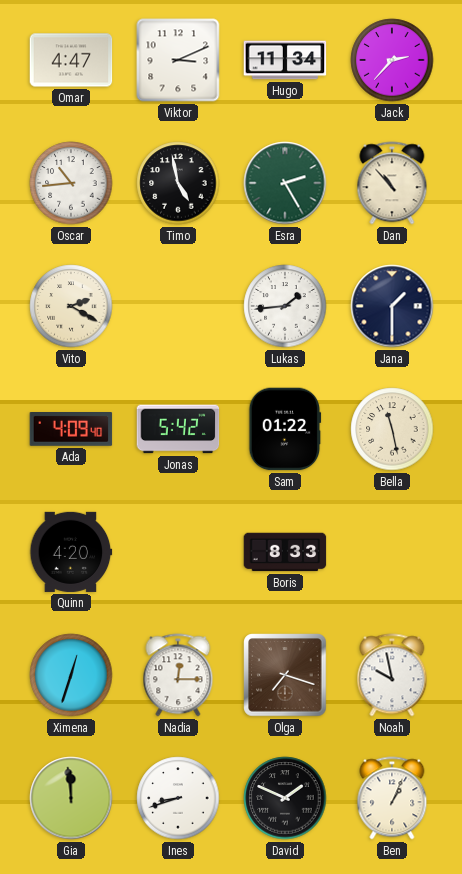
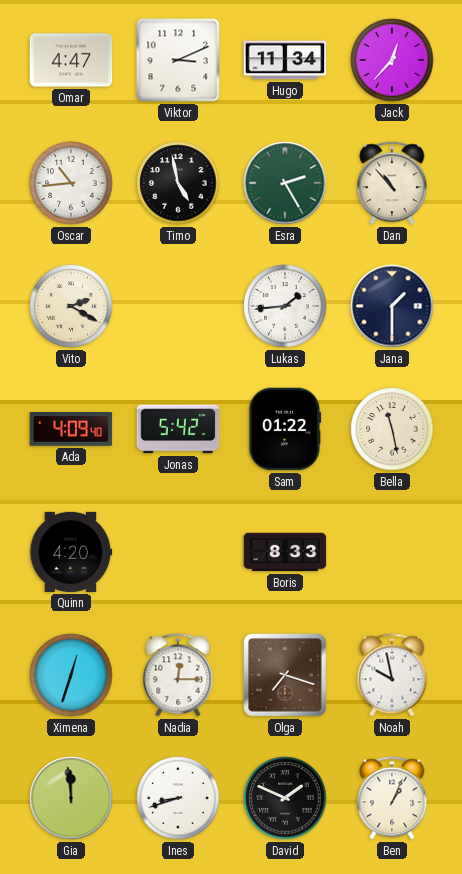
Jack: 2:37 -> 12:37 (392, 60)
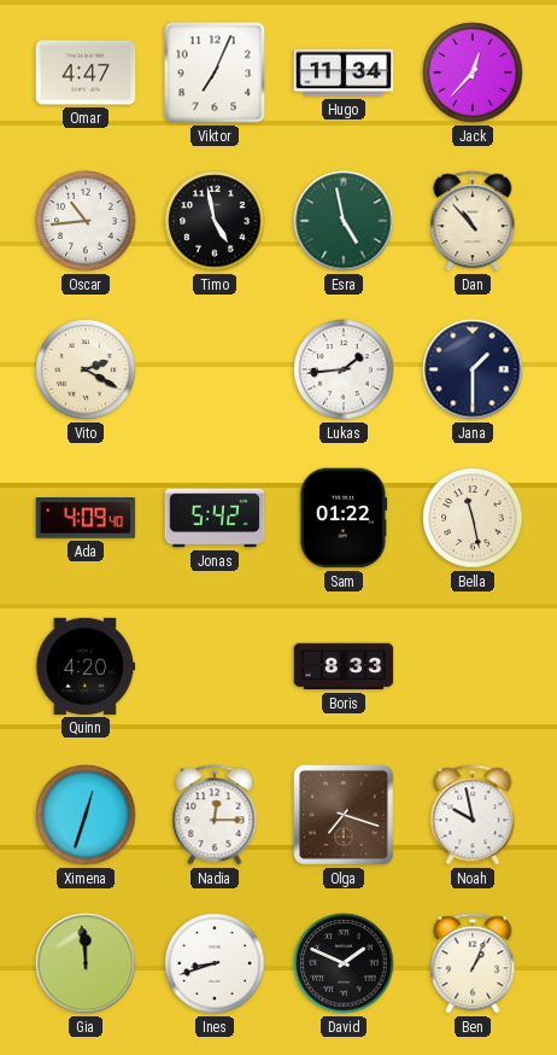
Viktor: 3:11 -> 7:04 (215, 72)
Esra: 2:25 -> 4:58 (344, 221)
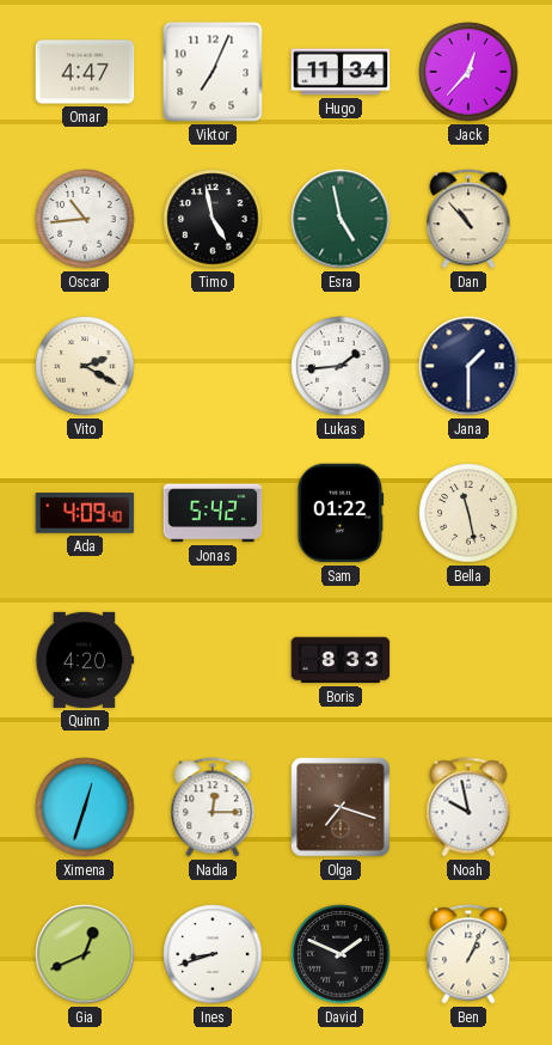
Gia: 11:59 -> 12:41 (85, 954)
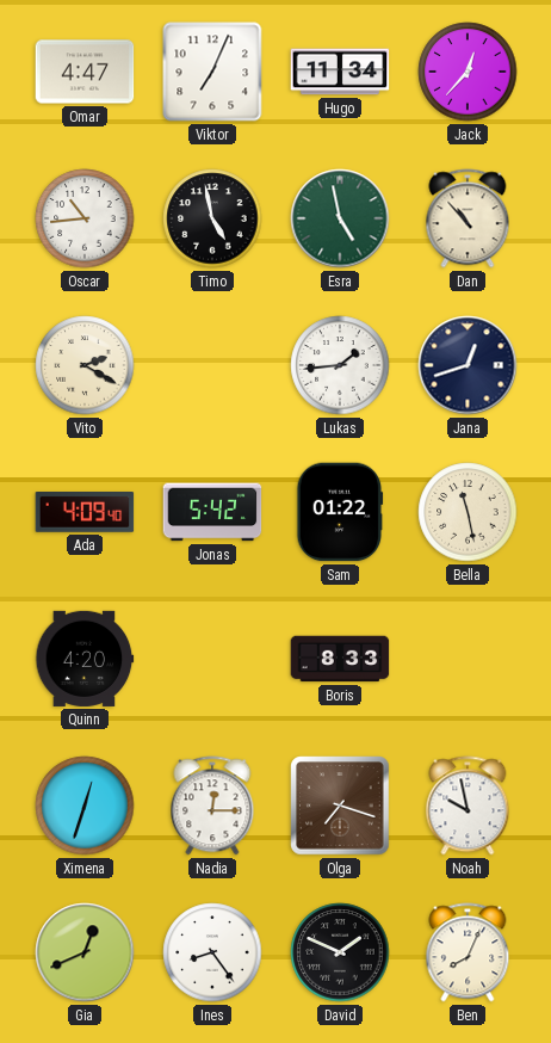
Jana: 1:30 -> 12:42 (468, 365)
Ines: 8:42 -> 8:24 (212, 952)
Ben: 1:04 -> 8:04 (468, 952)
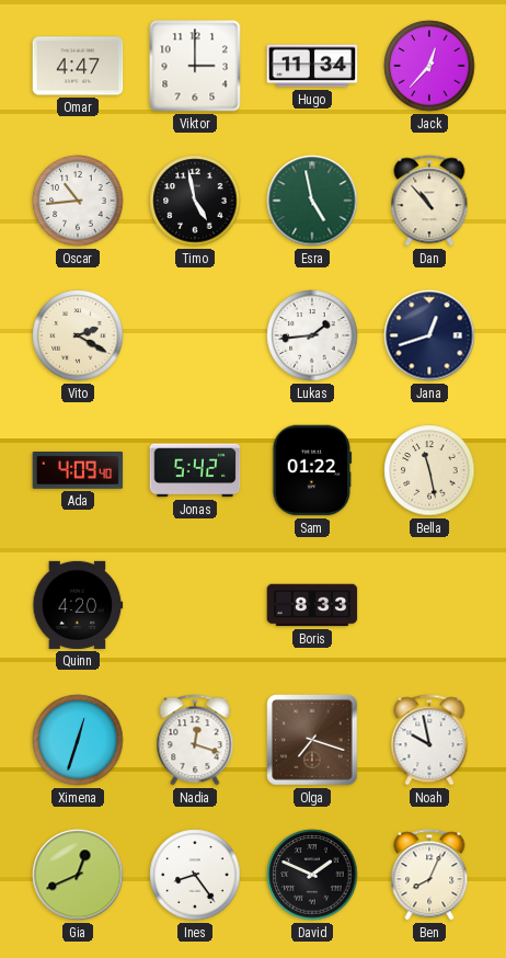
Viktor: 7:04 -> 3:00 (195, 66)
Nadia: 12:15 -> 12:18 (195, 740)
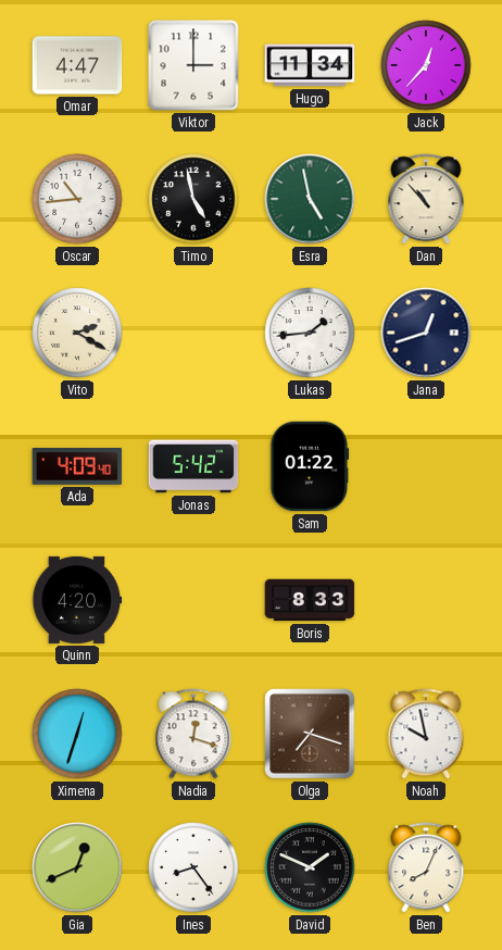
Bella: 11:28 -> none (429, 470)
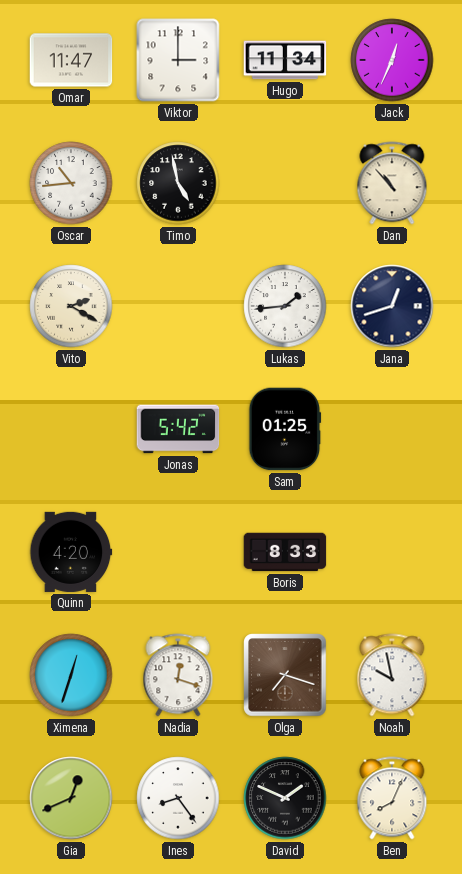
Omar: 4:47 -> 11:47 (71, 60)
Jack: 12:37 -> 12:34 (392, 60)
Esra: 4:58 -> none (310, 199)
Ada: 4:09 -> none (77, 467)
Sam: 01:22 -> 01:25 (285, 429)
